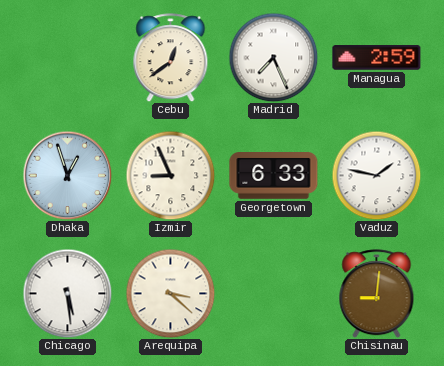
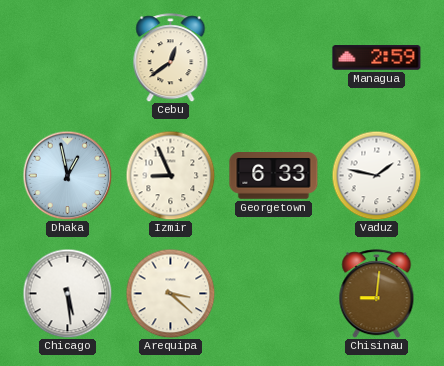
Madrid: 7:26 -> none (273, 57)
Dhaka: 12:57 -> 12:58 (67, 175)
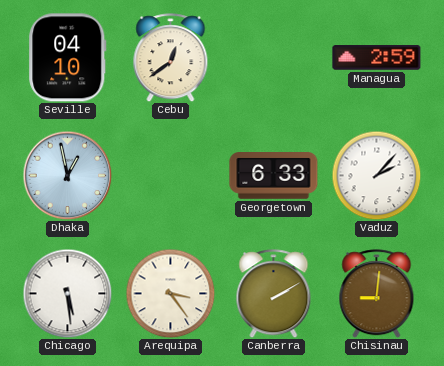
Seville: none -> 04:10 (68, 58)
Izmir: 8:56 -> none (170, 175)
Vaduz: 1:47 -> 2:07 (376, 175)
Arequipa: 3:22 -> 3:24 (170, 293)
Canberra: none -> 2:10 (274, 294)
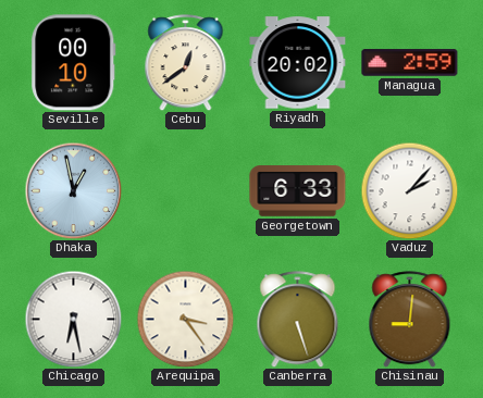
Seville: 04:10 -> 00:10 (74, 63)
Riyadh: none -> 20:02 (298, 63)
Chicago: 5:29 -> 6:28 (73, 319)
Canberra: 2:10 -> 5:27 (298, 320)
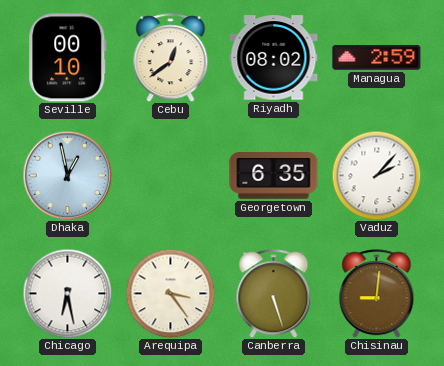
Riyadh: 20:02 -> 08:02 (274, 58)
Georgetown: 6:33 -> 6:35 (274, 176)
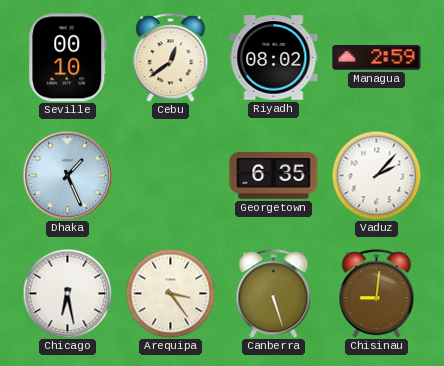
Dhaka: 12:58 -> 1:26 (67, 175)
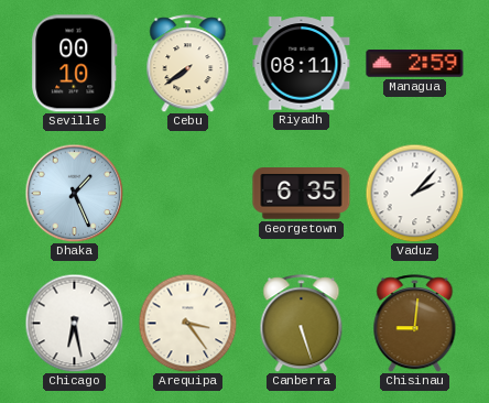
Cebu: 12:39 -> 7:39 (188, 64)
Riyadh: 08:02 -> 08:11 (302, 64)
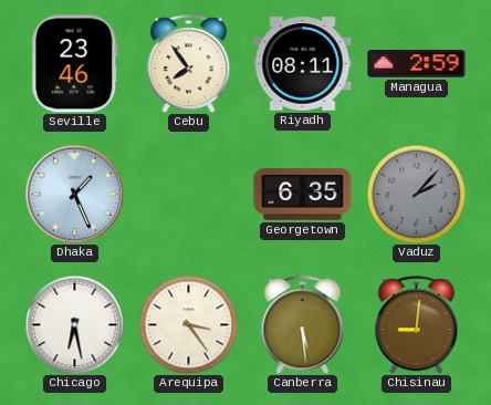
Seville: 00:10 -> 23:46 (75, 64)
Cebu: 7:39 -> 7:54 (189, 64)
Vaduz dial: white -> grey (416, 194)
Canberra: 5:27 -> 5:29 (303, 325)
